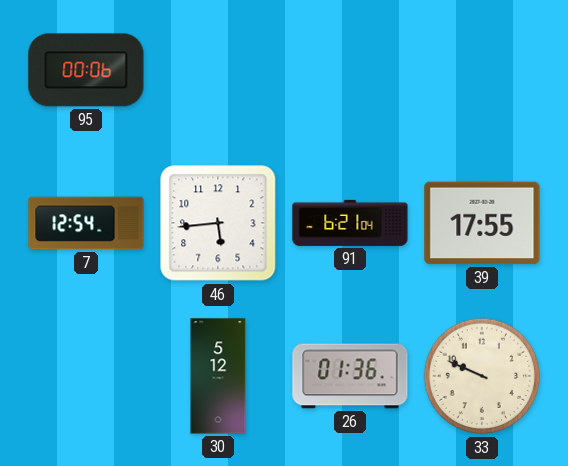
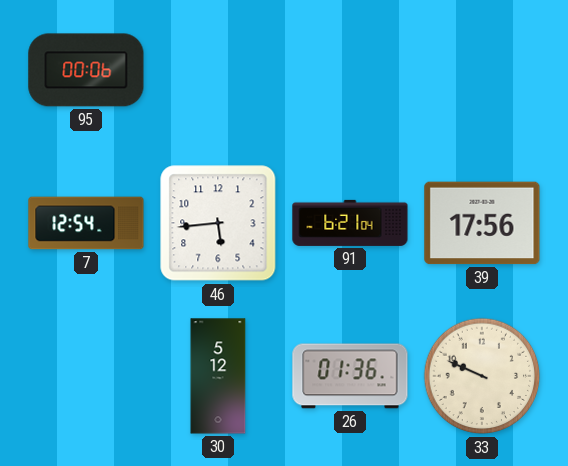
39: 17:55 -> 17:56 (482, 223)
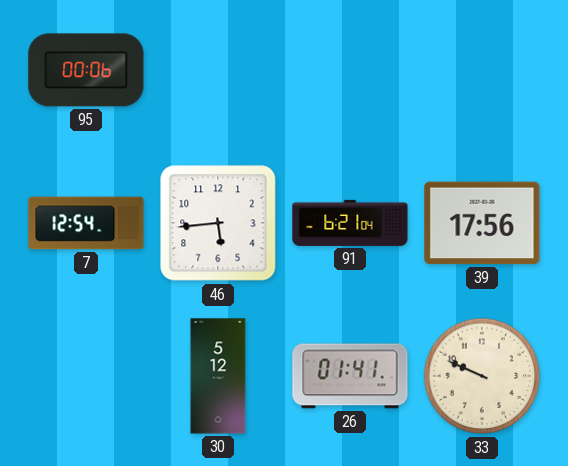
26: 01:36 -> 01:41 (350, 376)
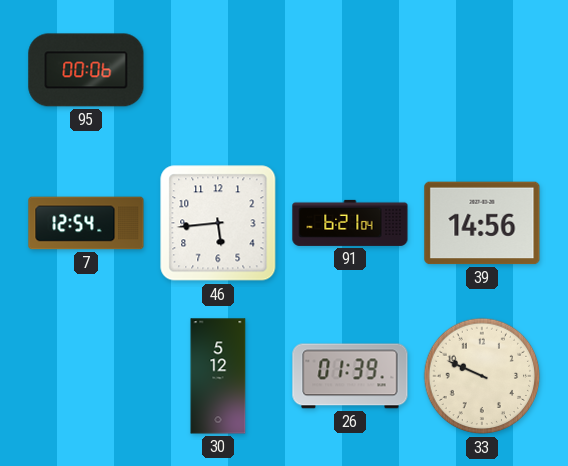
39: 17:56 -> 14:56 (482, 223)
26: 01:41 -> 01:39 (350, 376)
